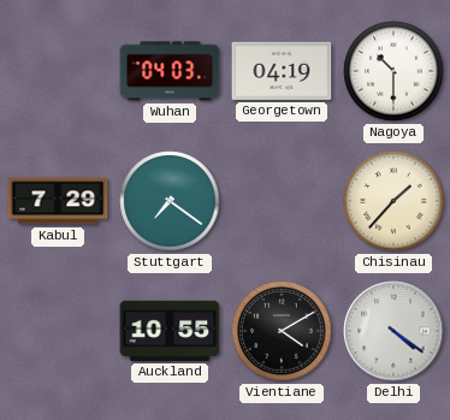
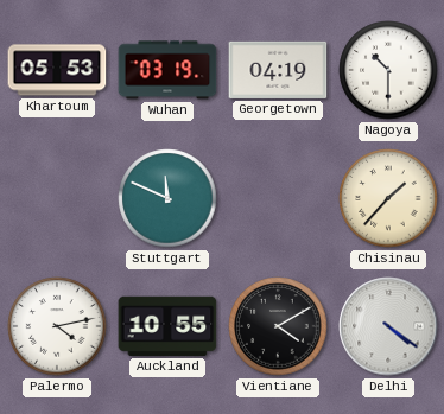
Khartoum: none -> 05:53 (57, 70)
Wuhan: 04:03 -> 03:19 (167, 70)
Kabul: 7:29 -> none (58, 201)
Stuttgart: 7:21 -> 11:49 (167, 198)
Palermo: none -> 4:13 (57, 326)
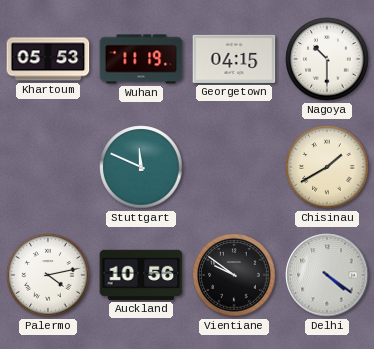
Wuhan: 03:19 -> 11:19 (141, 59)
Georgetown: 04:19 -> 04:15 (234, 59)
Chisinau: 1:37 -> 1:40 (327, 167)
Auckland: 10:55 -> 10:56 (141, 275)
Vientiane: 4:10 -> 9:51 (234, 275)
